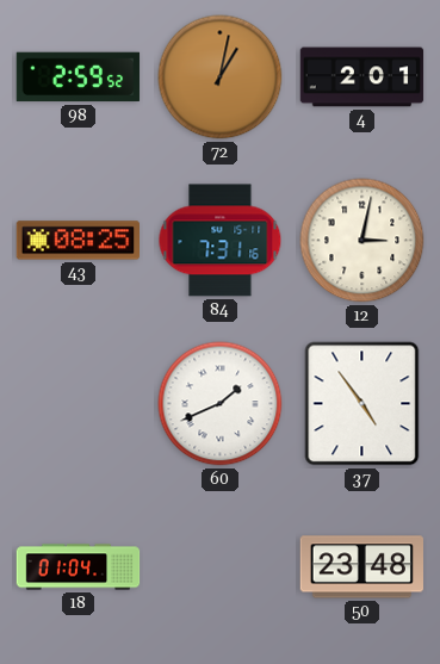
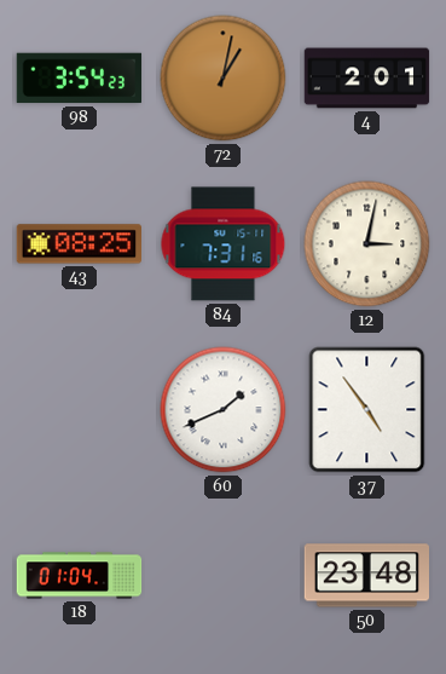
98: 2:59 -> 3:54 (80, 79)
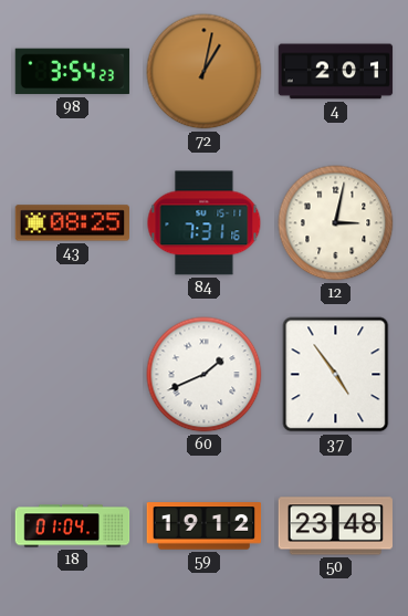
59: none -> 19:12 (205, 526)
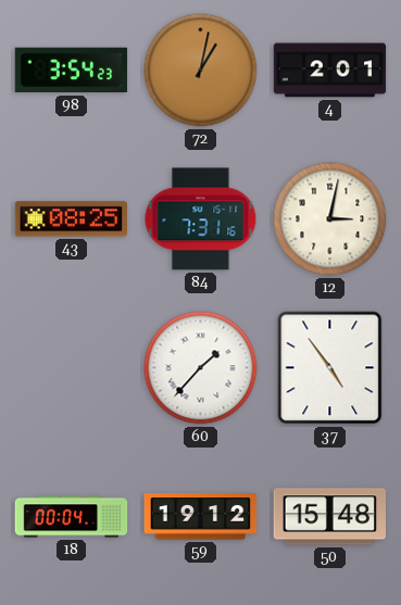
60: 1:41 -> 1:37 (201, 368)
18: 01:04 -> 00:04 (72, 517)
50: 23:48 -> 15:48 (329, 517)
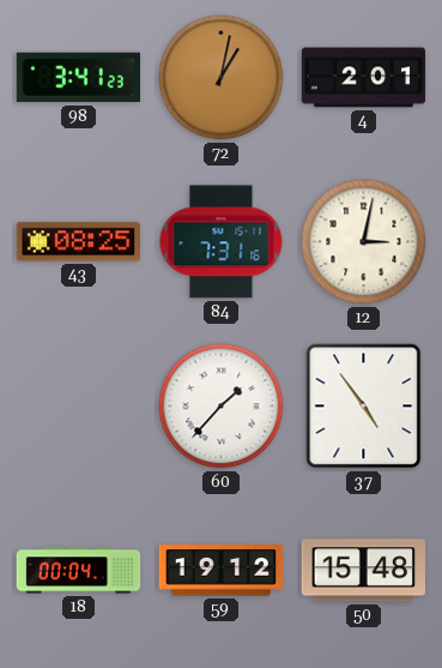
98: 3:54 -> 3:41 (79, 78)
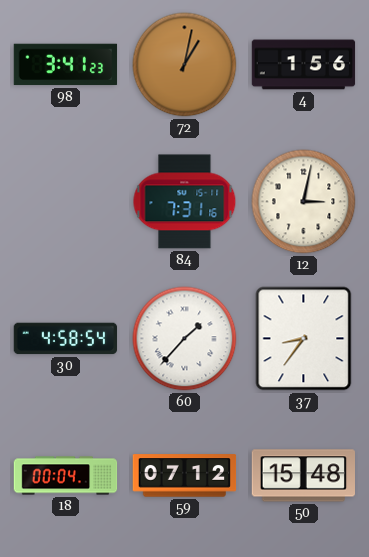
4: 2:01 -> 1:56 (304, 65)
43: 08:25 -> none (78, 242)
30: none -> 4:58 (66, 339)
37: 4:54 -> 8:36 (304, 339)
59: 19:12 -> 07:12 (185, 476)
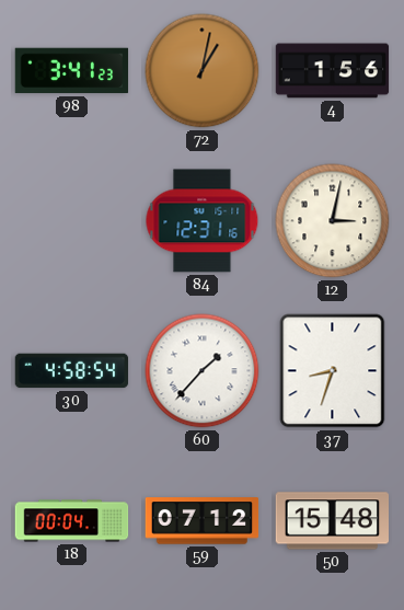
84: 7:31 -> 12:31 (203, 221)
37: 8:36 -> 8:33 (333, 371)
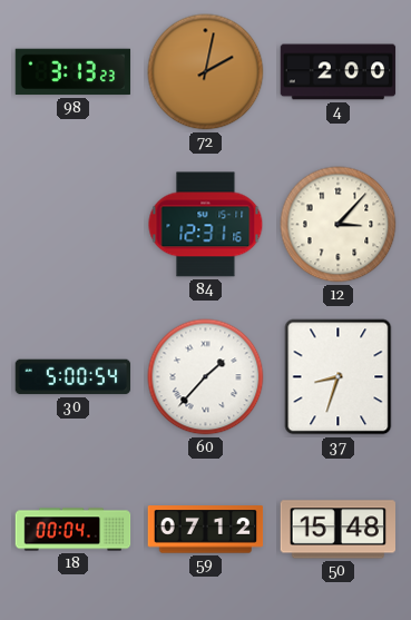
98: 3:41 -> 3:13 (74, 72)
72: 1:02 -> 2:02 (206, 72)
4: 1:56 -> 2:00 (339, 72)
12: 3:02 -> 3:07 (339, 225)
30: 4:58 -> 5:00 (74, 377)
